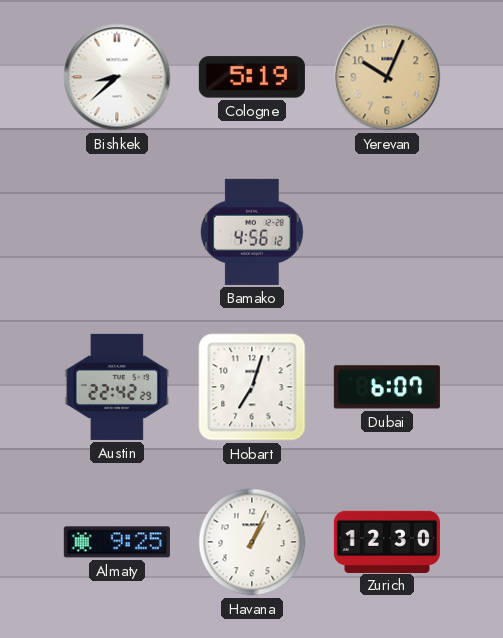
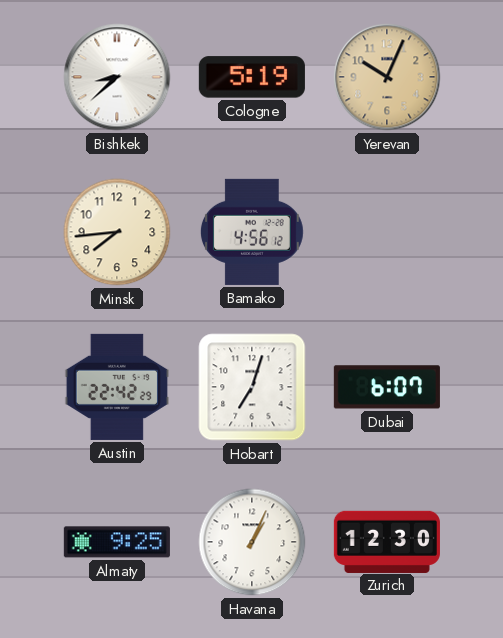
Minsk: none -> 7:44 (117, 232)
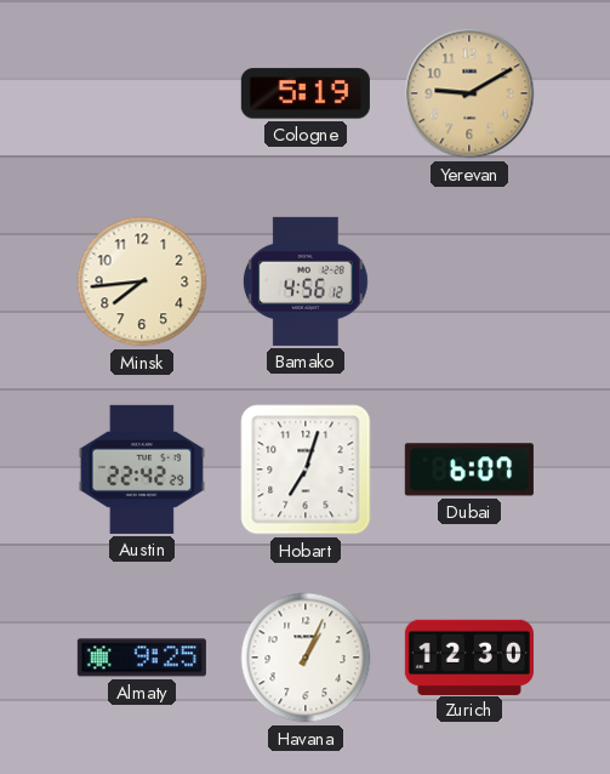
Bishkek: 8:38 -> none (117, 77)
Yerevan: 10:04 -> 9:10 (469, 93)
